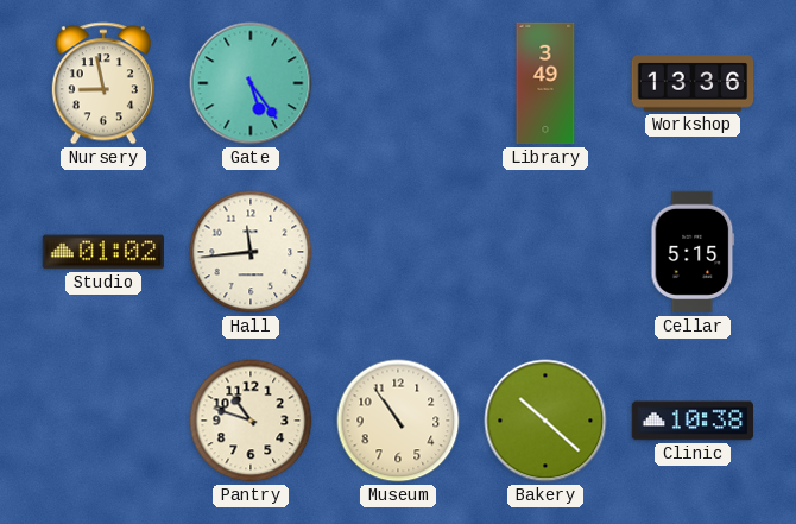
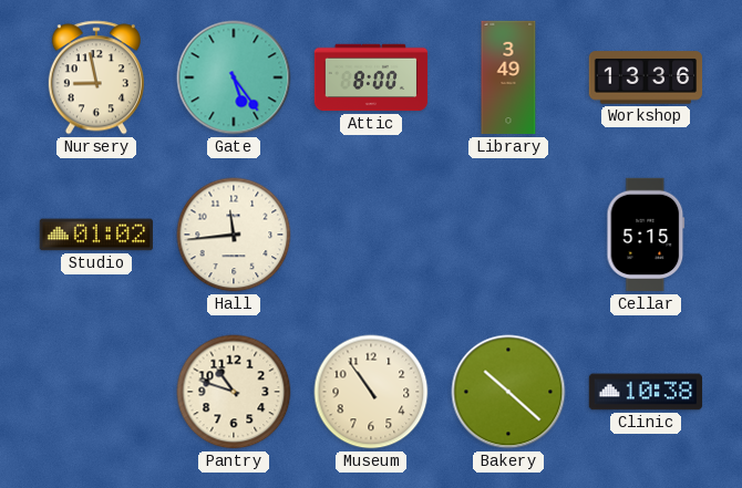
Attic: none -> 8:00 (371, 77)
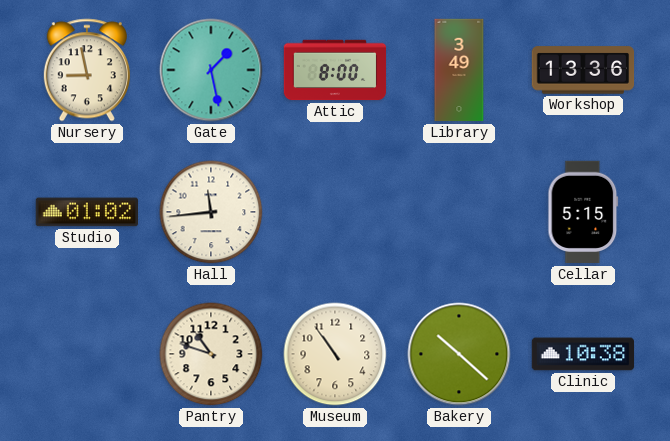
Gate: 5:24 -> 1:28 (211, 70)
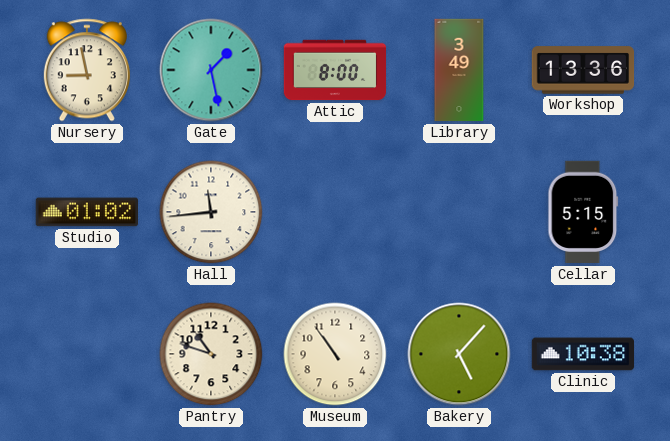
Bakery: 10:22 -> 5:07 (459, 354)
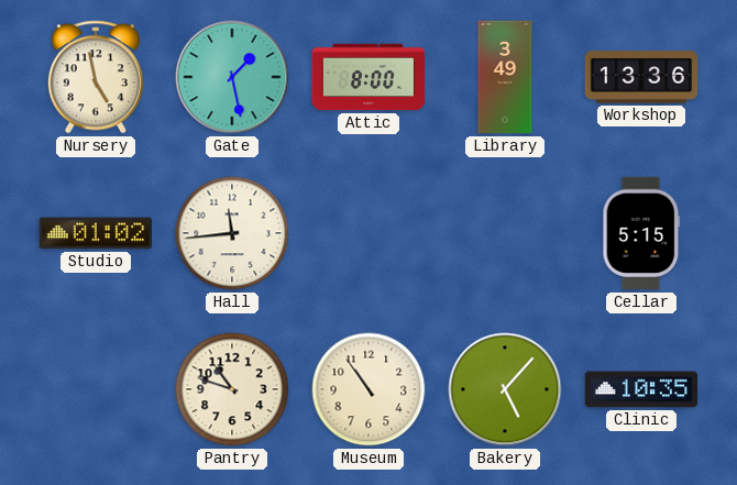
Nursery: 8:58 -> 4:58 (96, 77)
Clinic: 10:38 -> 10:35 (641, 389)
